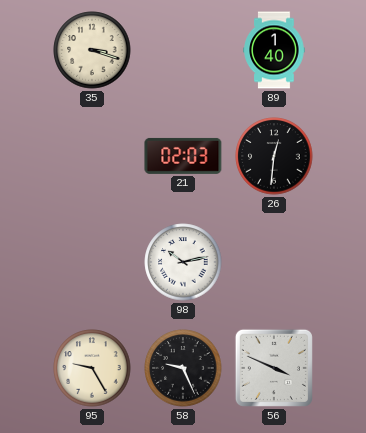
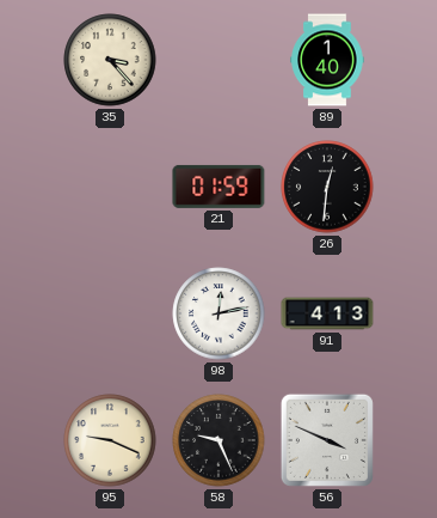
35: 3:18 -> 3:23 (110, 60)
21: 02:03 -> 01:59 (219, 187)
98: 10:13 -> 12:13 (219, 313)
91: none -> 4:13 (327, 313)
95: 9:25 -> 9:19 (110, 440)
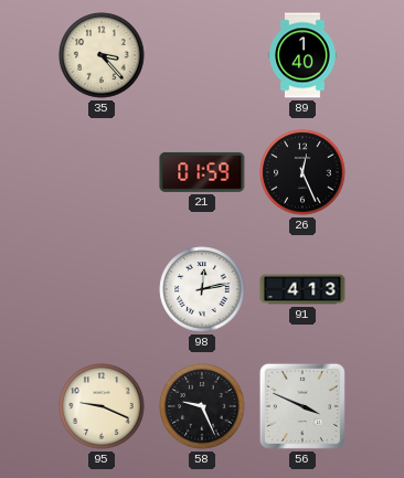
26: 12:31 -> 12:26 (302, 172)
